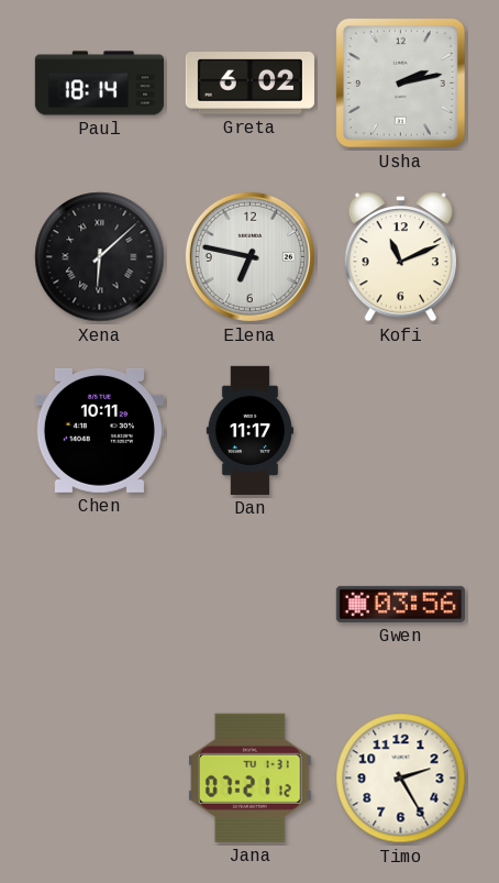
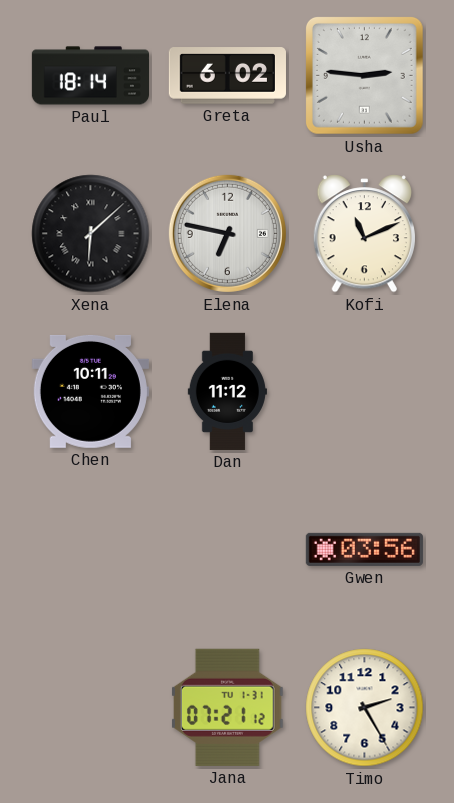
Usha: 2:13 -> 2:46 (364, 75)
Dan: 11:17 -> 11:12 (227, 391)
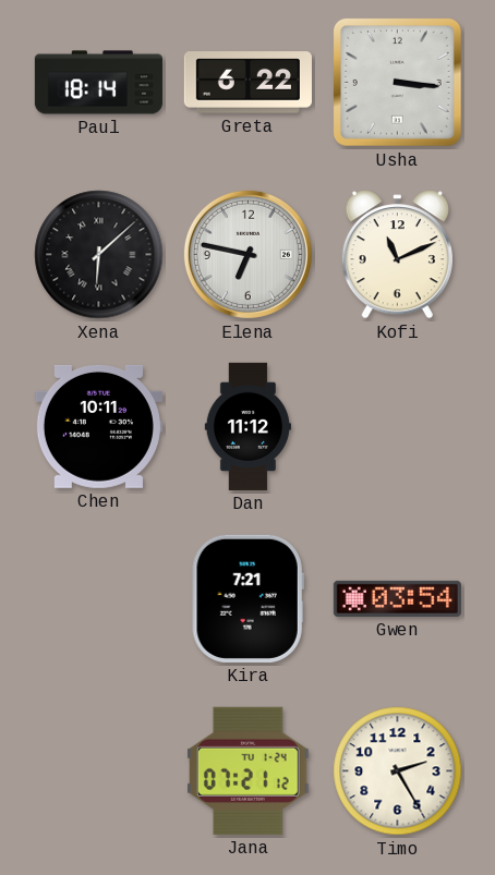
Greta: 6:02 -> 6:22 (247, 83)
Usha: 2:46 -> 3:16 (397, 82)
Kira: none -> 7:21 (247, 598)
Gwen: 03:56 -> 03:54 (397, 598)
Jana date: TU 1-31 -> TU 1-24 (247, 770)
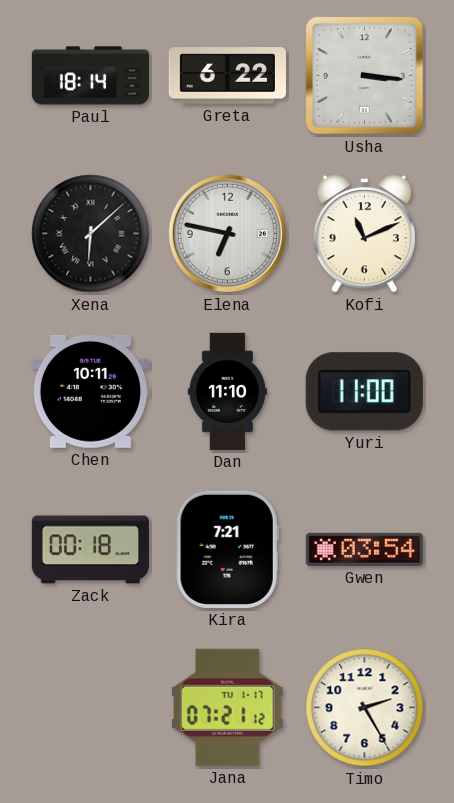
Dan: 11:12 -> 11:10 (227, 391)
Yuri: none -> 11:00 (364, 392)
Zack: none -> 00:18 (90, 550)
Jana date: TU 1-24 -> TU 1-17 (227, 707)
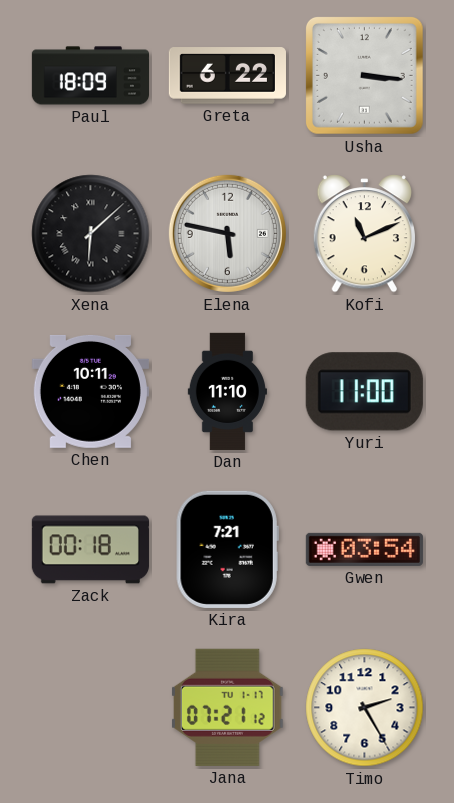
Paul: 18:14 -> 18:09 (90, 76)
Elena: 6:47 -> 5:47 (227, 233)
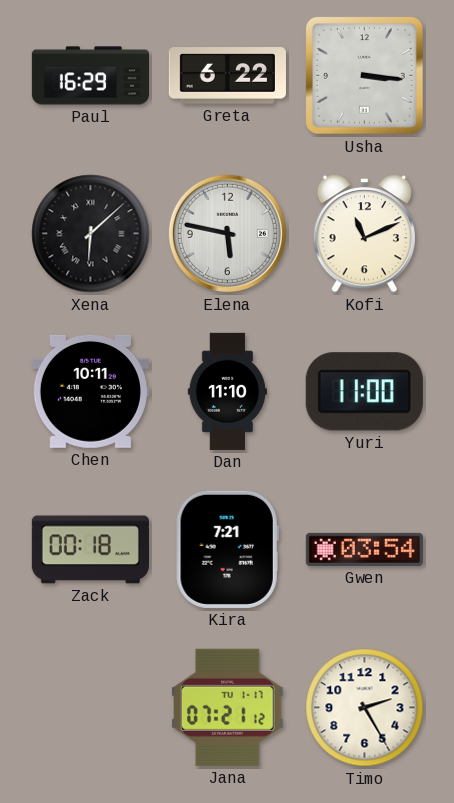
Paul: 18:09 -> 16:29 (90, 76)
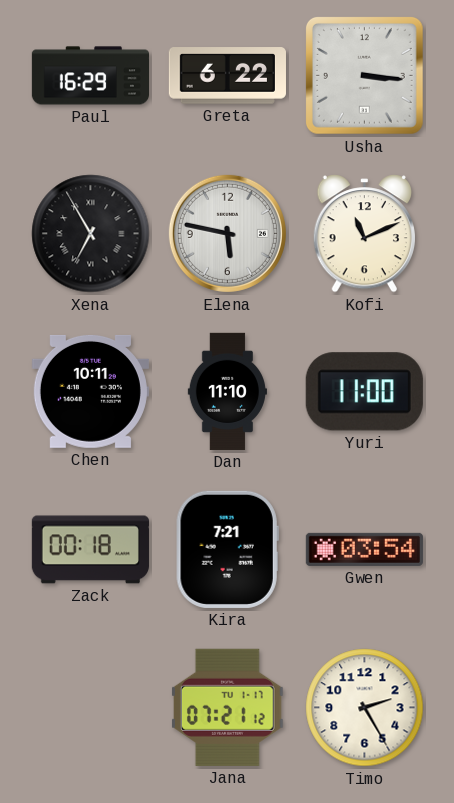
Xena: 6:08 -> 6:55 (91, 234)
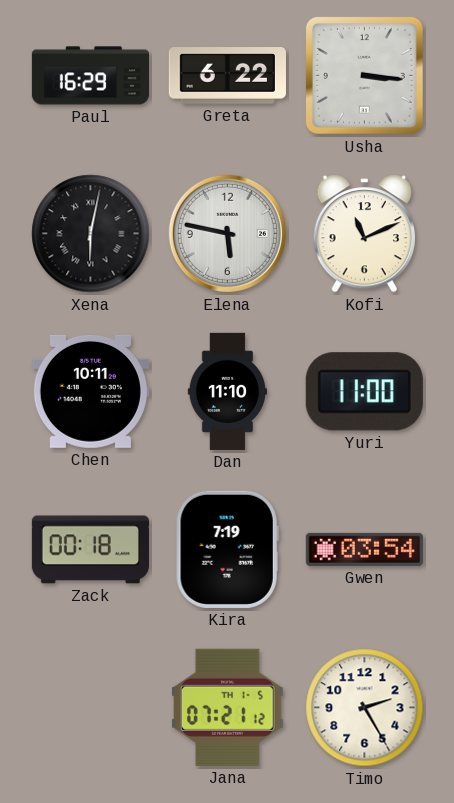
Xena: 6:55 -> 6:02 (91, 234)
Kira: 7:21 -> 7:19 (227, 549)
Jana date: TU 1-17 -> TH 1-5 (227, 707)
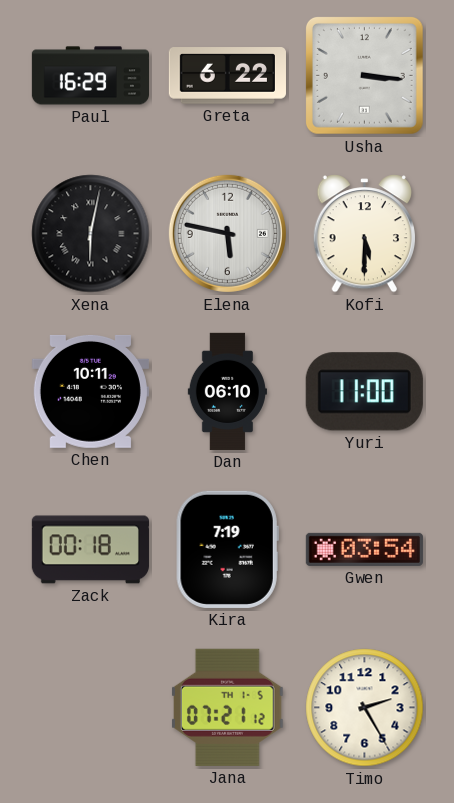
Kofi: 11:11 -> 5:30 (364, 234)
Dan: 11:10 -> 06:10 (227, 391)
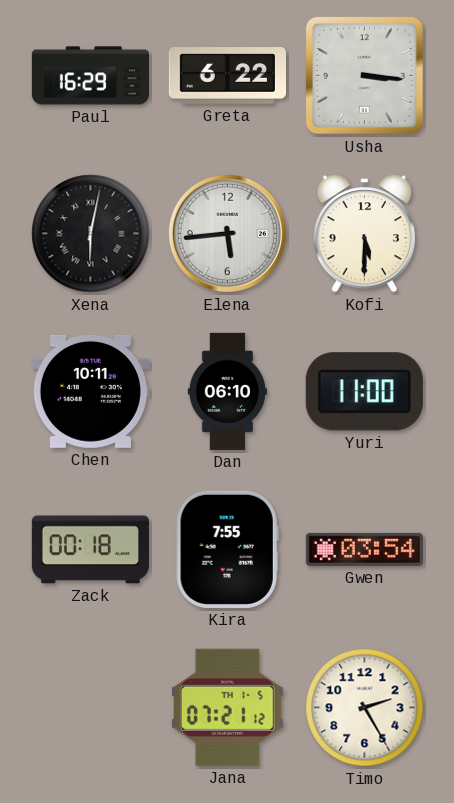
Elena: 5:47 -> 5:44 (227, 233)
Kira: 7:19 -> 7:55 (227, 549)
